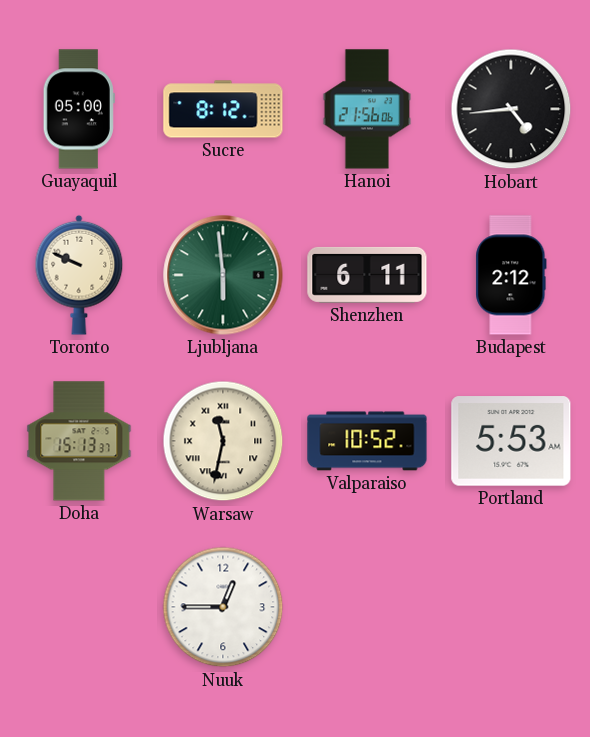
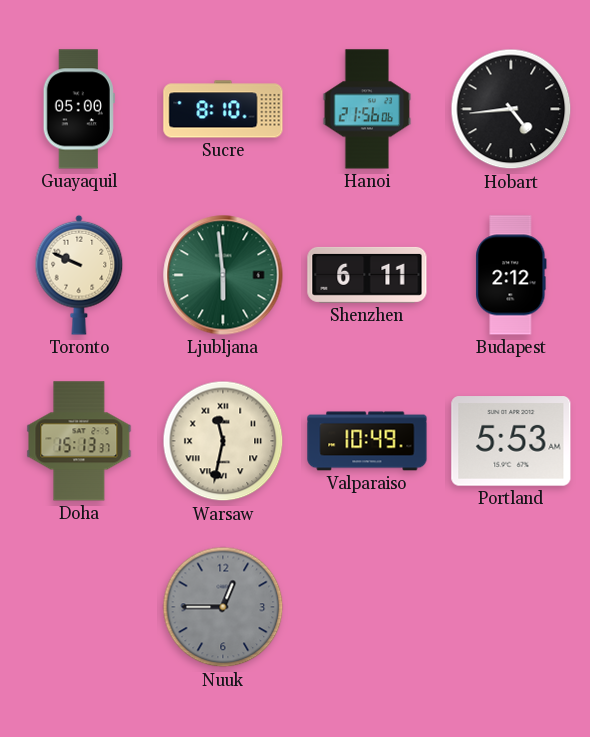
Sucre: 8:12 -> 8:10 (223, 109)
Valparaiso: 10:52 -> 10:49 (367, 441)
Nuuk dial: white -> grey (223, 607)
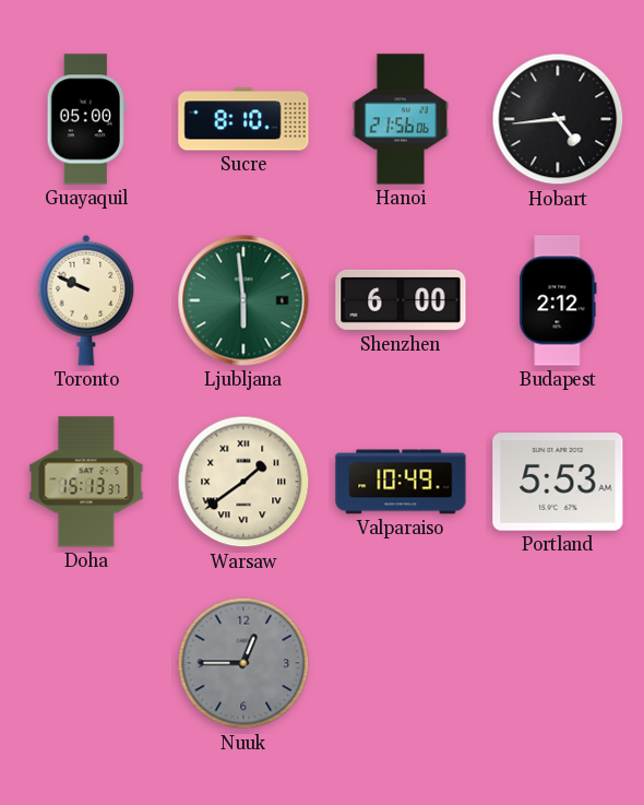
Shenzhen: 6:11 -> 6:00 (401, 300)
Warsaw: 11:32 -> 1:39 (243, 482)
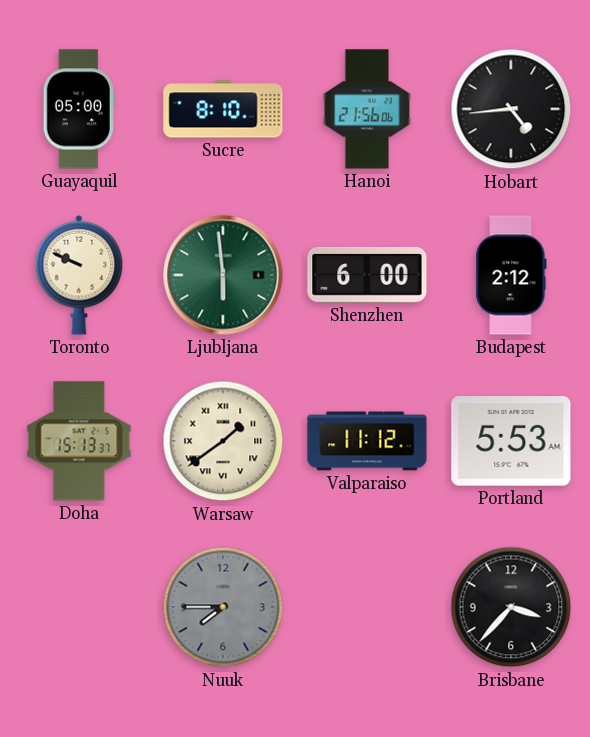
Valparaiso: 10:49 -> 11:12 (367, 441)
Nuuk: 12:45 -> 7:45 (223, 607)
Brisbane: none -> 3:37 (511, 607)
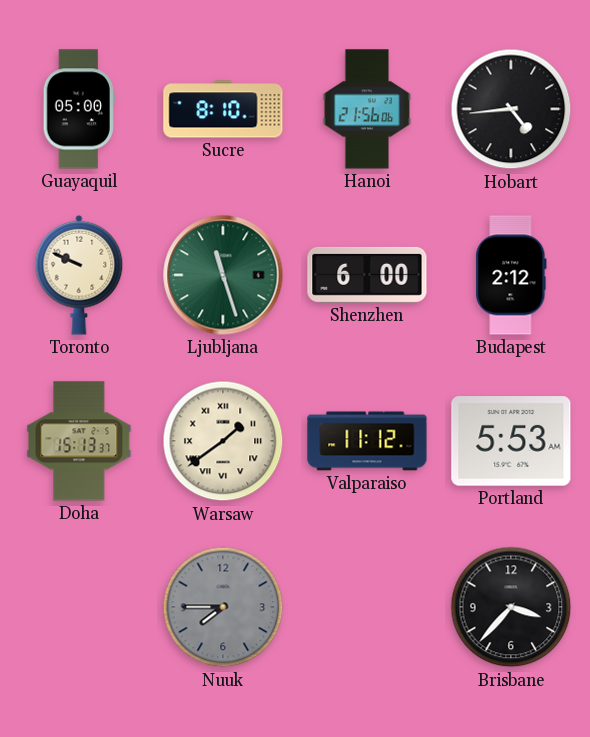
Ljubljana: 5:59 -> 11:27 (223, 275)
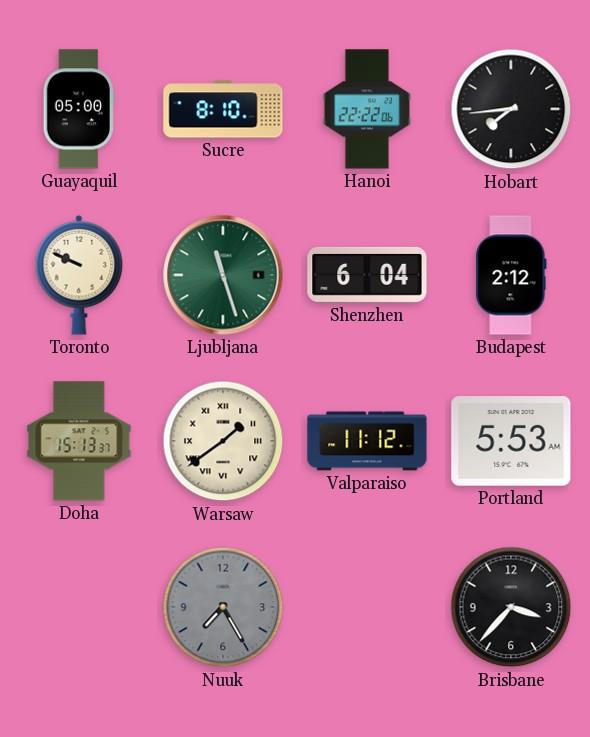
Hanoi: 21:56 -> 22:22 (367, 109)
Hobart: 4:44 -> 7:44 (511, 109)
Shenzhen: 6:00 -> 6:04 (367, 275)
Nuuk: 7:45 -> 7:25 (223, 607)
